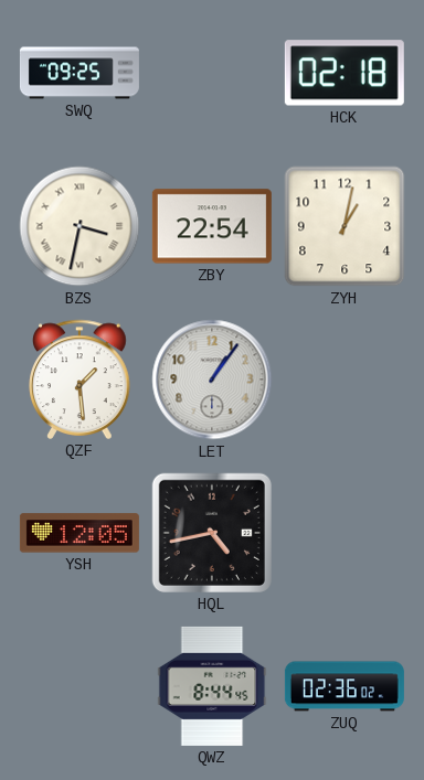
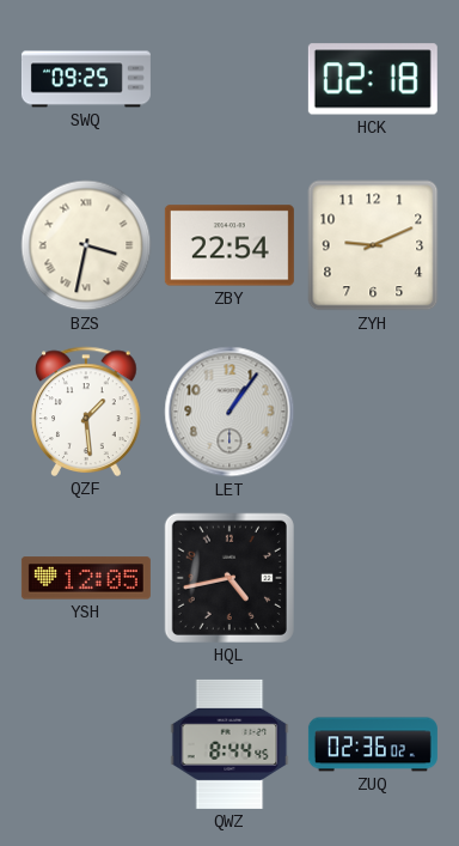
ZYH: 1:02 -> 9:11 (373, 245)
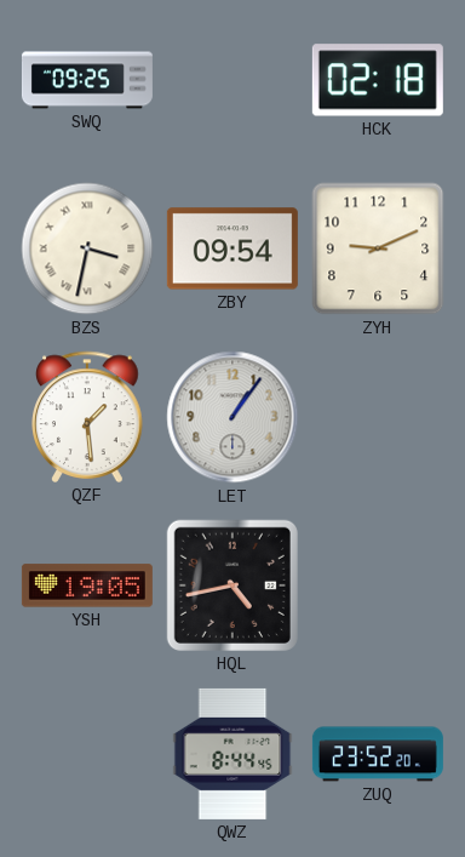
ZBY: 22:54 -> 09:54 (232, 248)
YSH: 12:05 -> 19:05 (87, 585)
ZUQ: 02:36 -> 23:52 (378, 754)
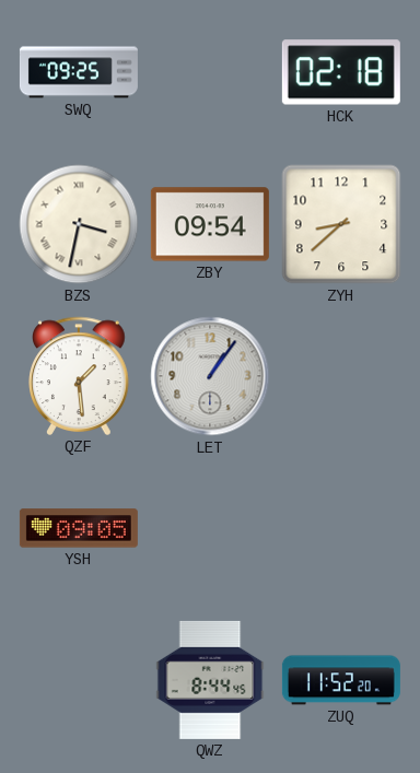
ZYH: 9:11 -> 8:38 (341, 224)
YSH: 19:05 -> 09:05 (79, 528)
HQL: 4:43 -> none (232, 585)
ZUQ: 23:52 -> 11:52 (341, 680)
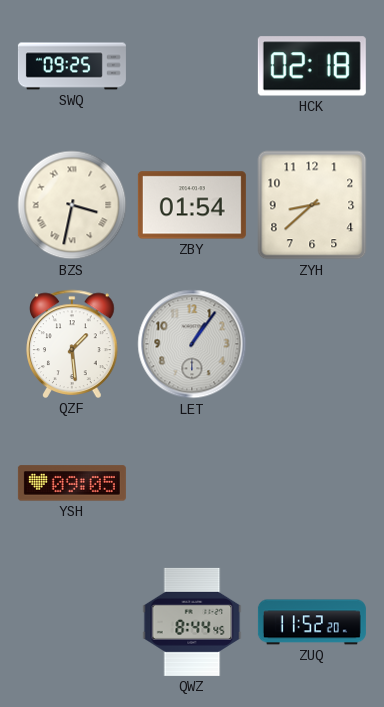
ZBY: 09:54 -> 01:54 (192, 205)
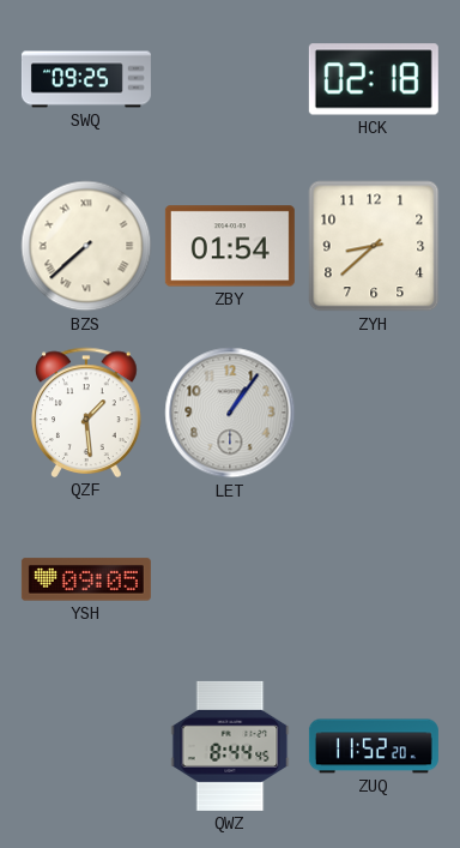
BZS: 3:32 -> 7:38 (86, 246)
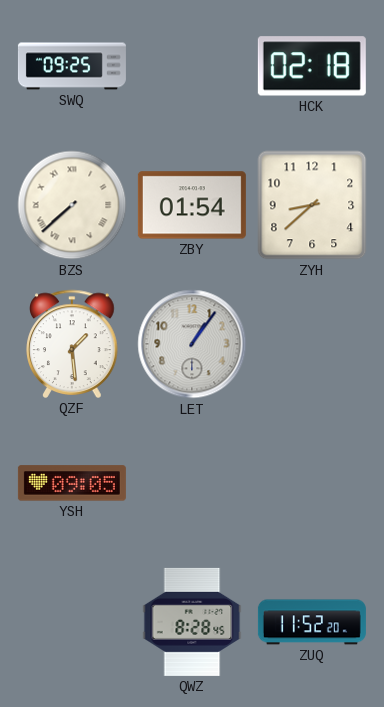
QWZ: 8:44 -> 8:28 (192, 622)
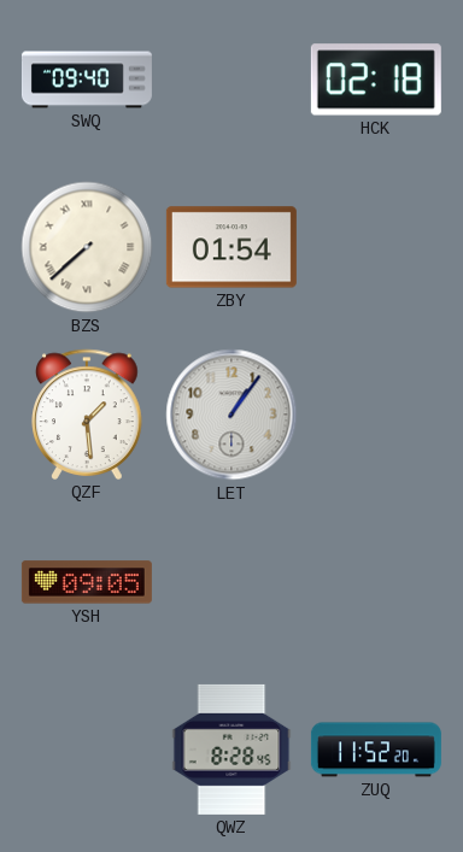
SWQ: 09:25 -> 09:40 (87, 80)
ZYH: 8:38 -> none (312, 205)
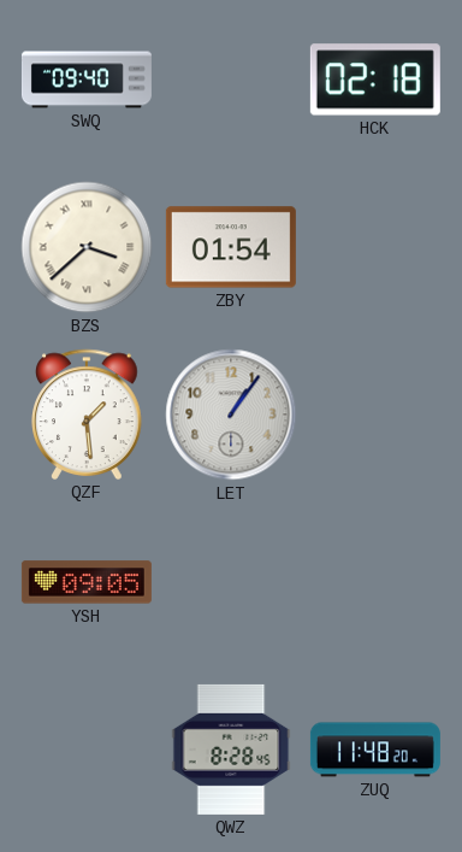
BZS: 7:38 -> 3:38 (87, 247)
ZUQ: 11:52 -> 11:48 (375, 750)
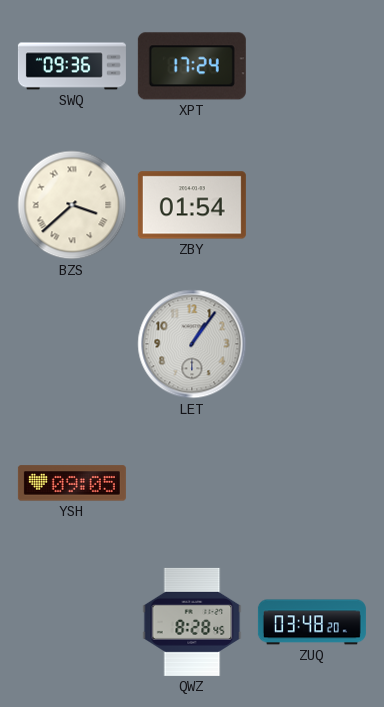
SWQ: 09:40 -> 09:36 (72, 66)
XPT: none -> 17:24 (192, 66)
HCK: 02:18 -> none (375, 80)
QZF: 1:29 -> none (87, 415)
ZUQ: 11:48 -> 03:48 (312, 622)
